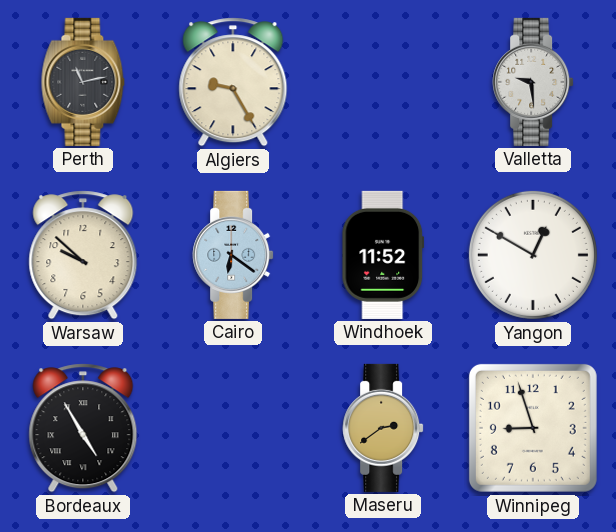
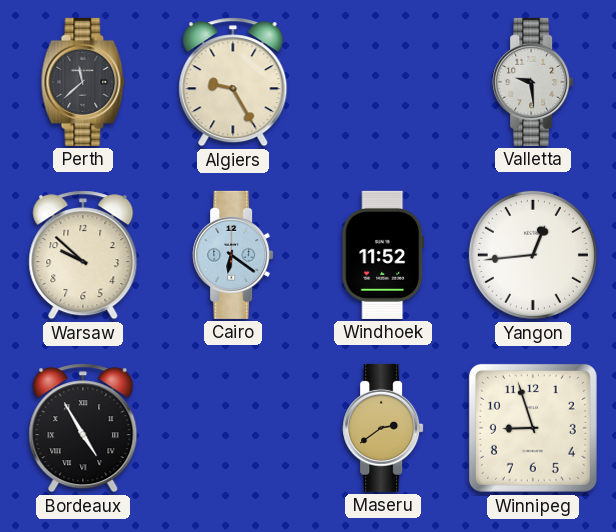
Perth: 11:13 -> 11:38 (83, 82)
Yangon: 12:50 -> 12:44 (533, 255)
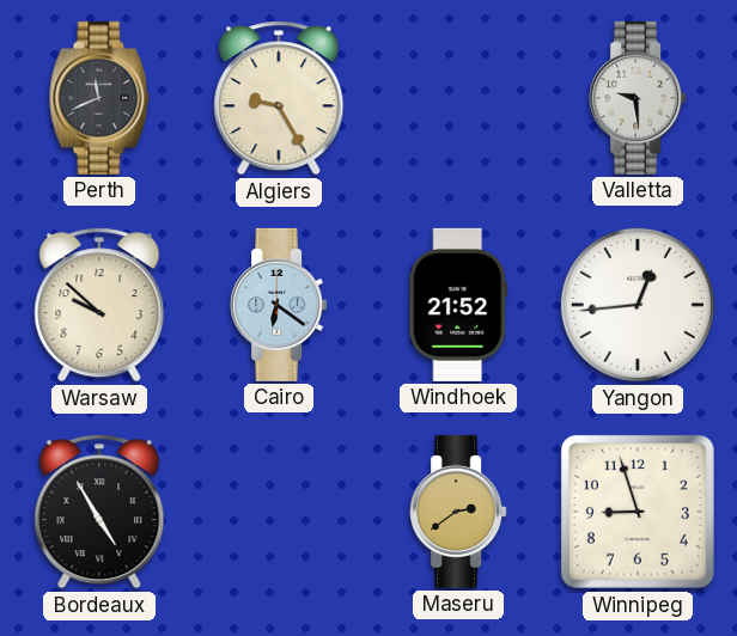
Perth: 11:38 -> 11:41 (99, 98)
Windhoek: 11:52 -> 21:52 (458, 305)
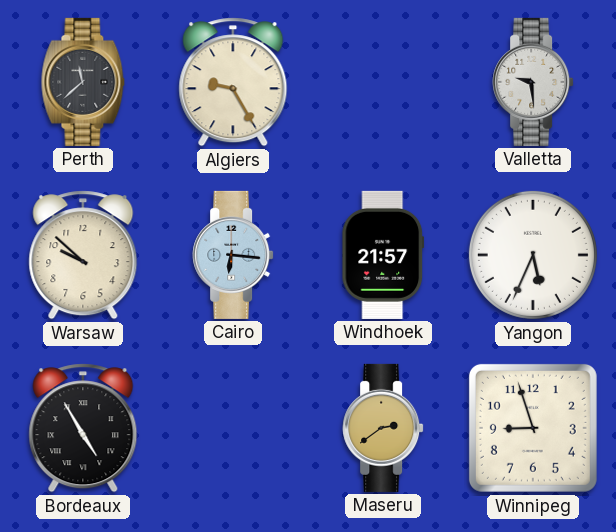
Perth: 11:41 -> 11:38 (83, 82)
Cairo: 6:21 -> 6:16 (233, 255)
Windhoek: 21:52 -> 21:57 (383, 255)
Yangon: 12:44 -> 5:34 (533, 255)
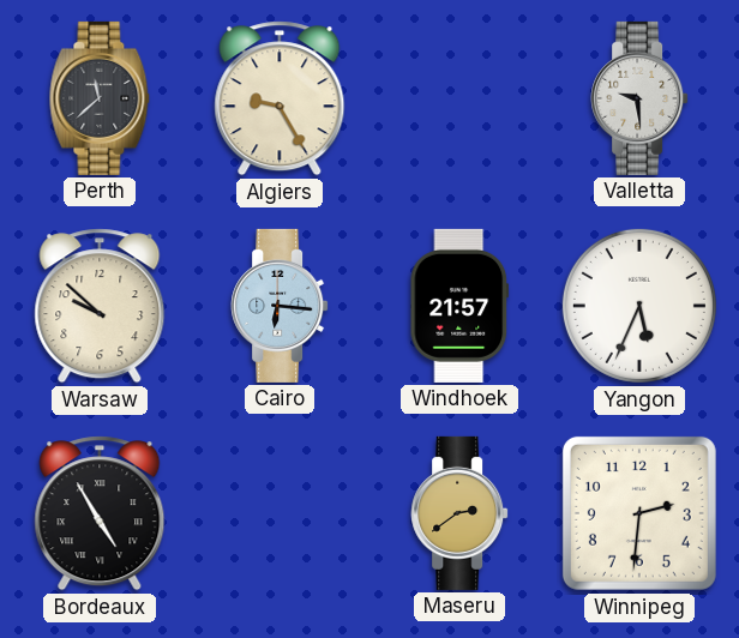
Winnipeg: 8:57 -> 2:31 (639, 513)
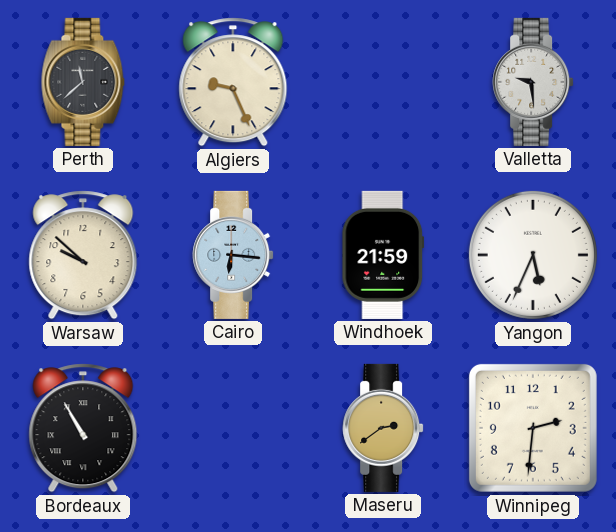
Algiers: 9:25 -> 9:26 (233, 82)
Windhoek: 21:57 -> 21:59 (383, 255)
Bordeaux: 4:55 -> 10:55 (83, 428)
